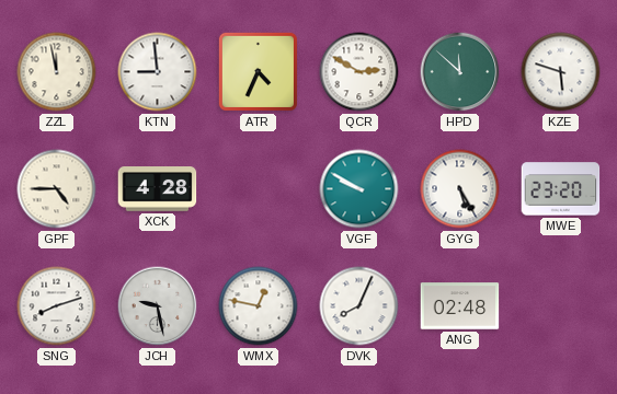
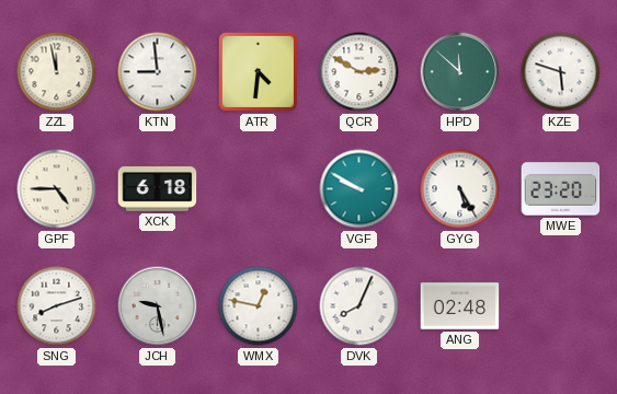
ATR: 4:34 -> 4:31 (258, 71)
XCK: 4:28 -> 6:18 (158, 189)
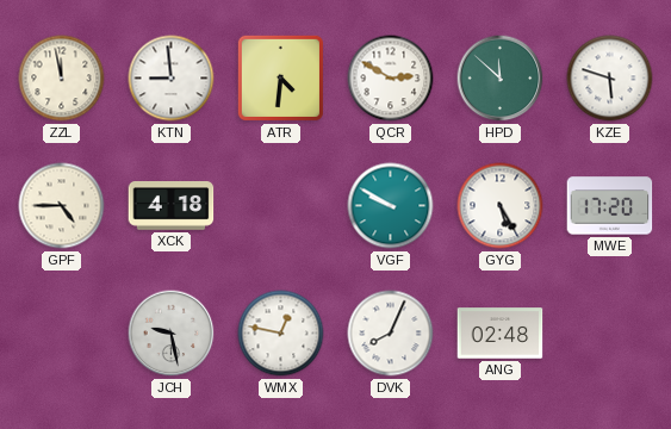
XCK: 6:18 -> 4:18 (172, 206)
MWE: 23:20 -> 17:20 (610, 206)
SNG: 8:12 -> none (57, 306)
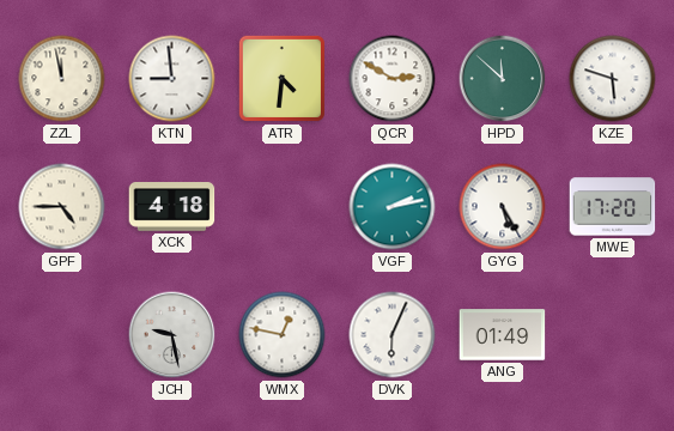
VGF: 9:50 -> 2:13 (393, 207)
DVK: 8:04 -> 6:04 (393, 335)
ANG: 02:48 -> 01:49 (503, 335)
